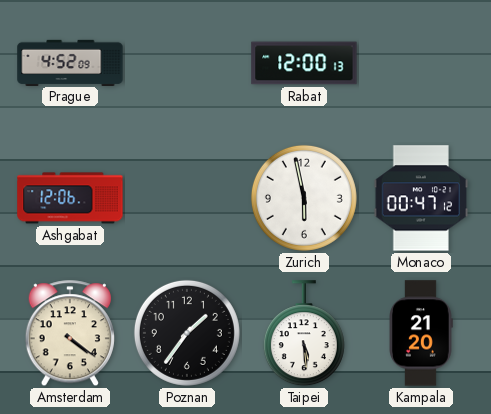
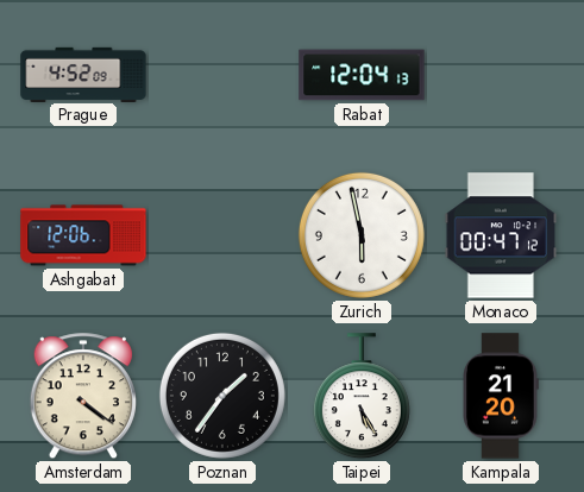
Rabat: 12:00 -> 12:04 (362, 75)
Taipei: 5:29 -> 5:25 (362, 397)
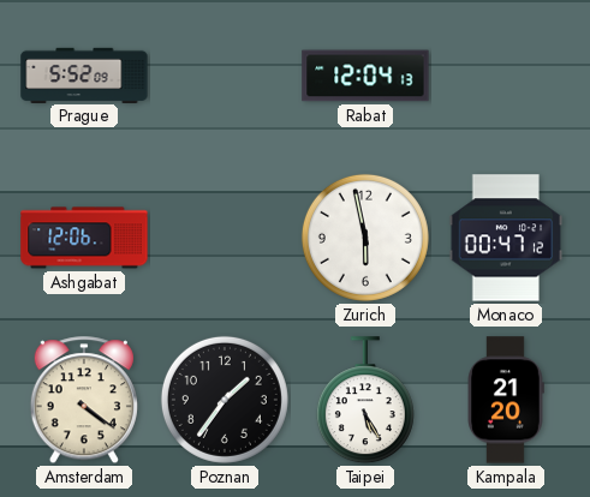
Prague: 4:52 -> 5:52 (84, 74)
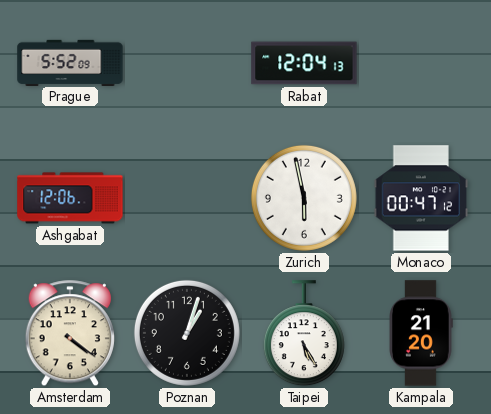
Poznan: 1:36 -> 1:03 (187, 333)
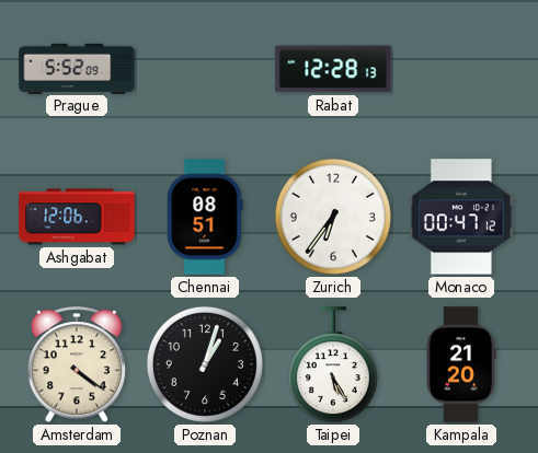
Rabat: 12:04 -> 12:28 (333, 69)
Chennai: none -> 08:51 (205, 217)
Zurich: 5:58 -> 6:36 (333, 217)
